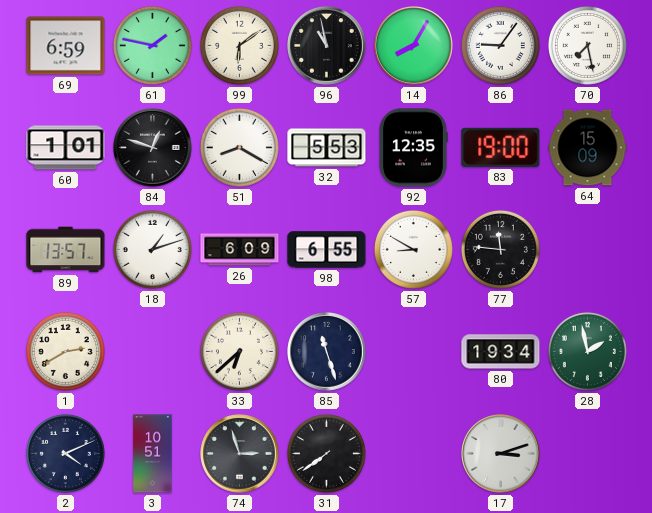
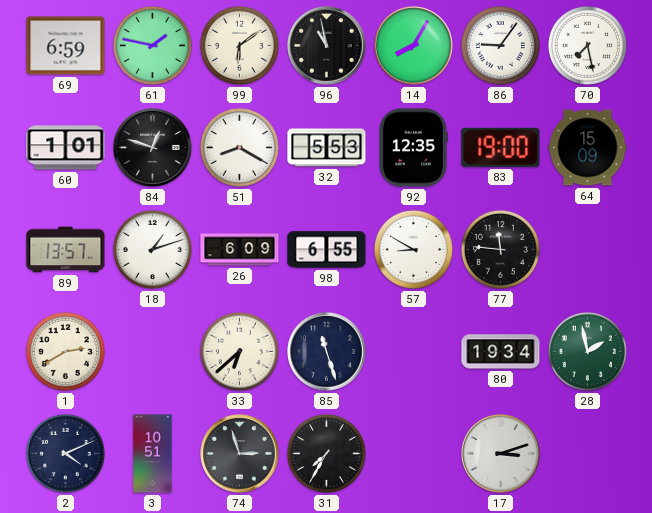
31: 7:39 -> 7:35 (326, 453)
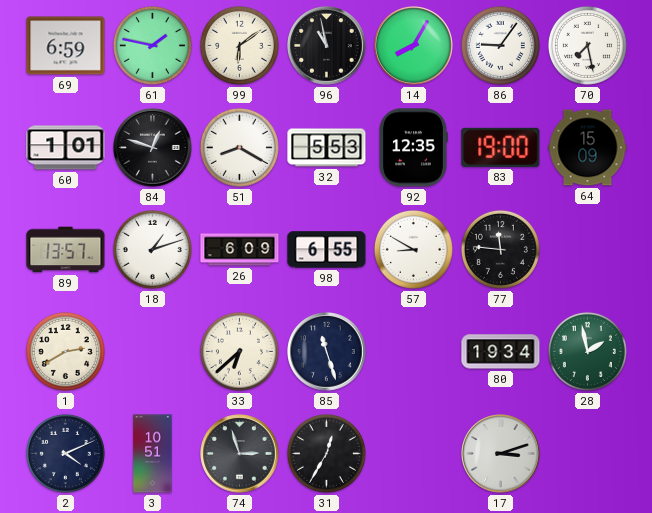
31: 7:35 -> 12:35 (326, 453)
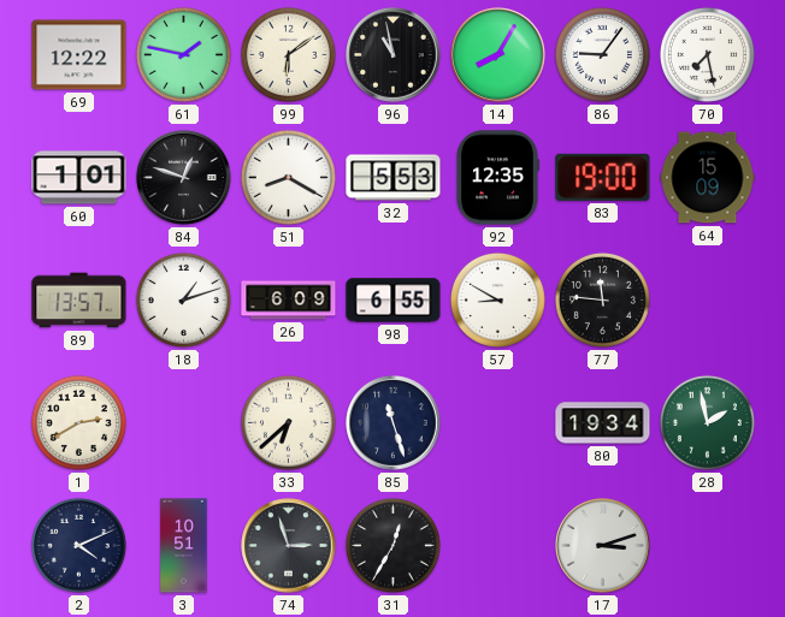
69: 6:59 -> 12:22 (79, 55)
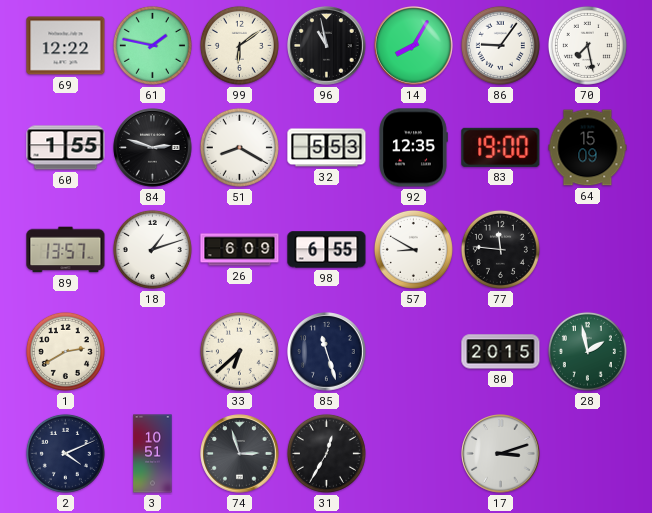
60: 1:01 -> 1:55 (66, 148)
84: 12:48 -> 2:48 (153, 148)
80: 19:34 -> 20:15 (501, 352)
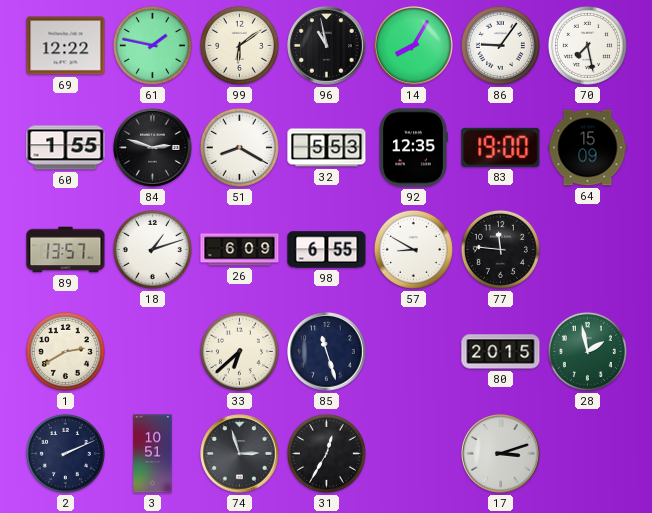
2: 4:11 -> 2:11 (65, 453)
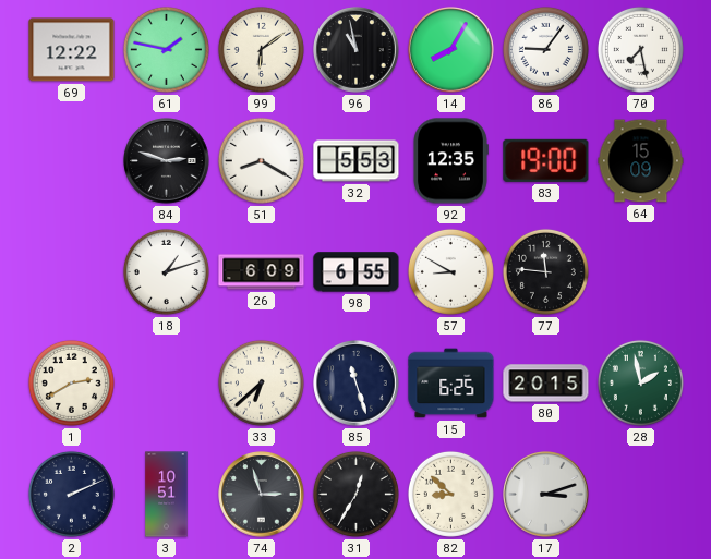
60: 1:55 -> none (66, 148)
89: 13:57 -> none (66, 250)
15: none -> 6:25 (451, 384)
82: none -> 8:52 (450, 494)
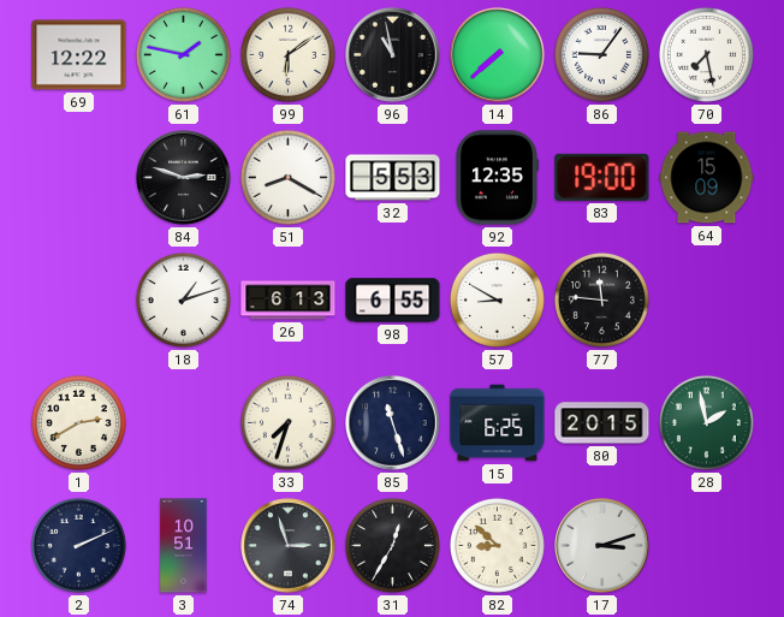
14: 8:05 -> 7:38 (498, 55)
26: 6:09 -> 6:13 (289, 301)
33: 6:38 -> 7:33 (287, 422)
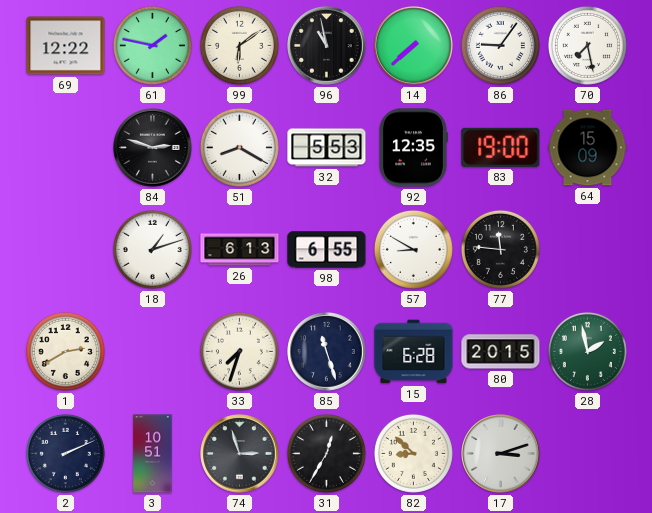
15: 6:25 -> 6:28 (414, 352)
